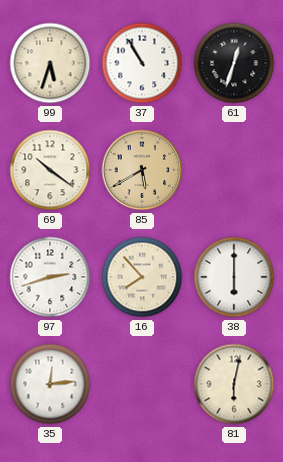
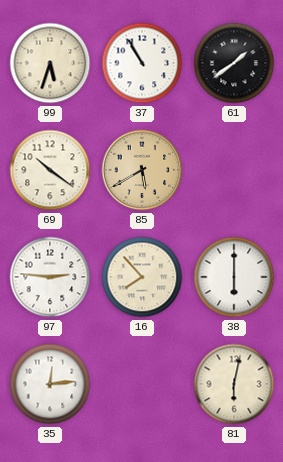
61: 12:33 -> 1:39 (234, 63)
97: 2:42 -> 2:46 (50, 277)
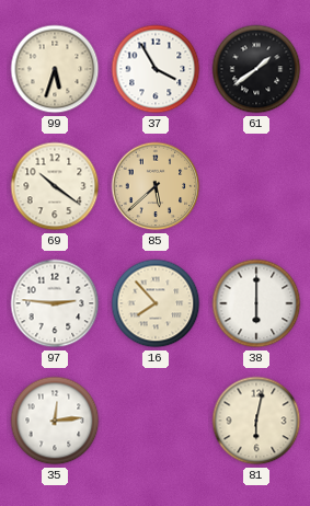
37: 10:55 -> 3:55 (156, 69)
85: 5:40 -> 5:38 (156, 186)
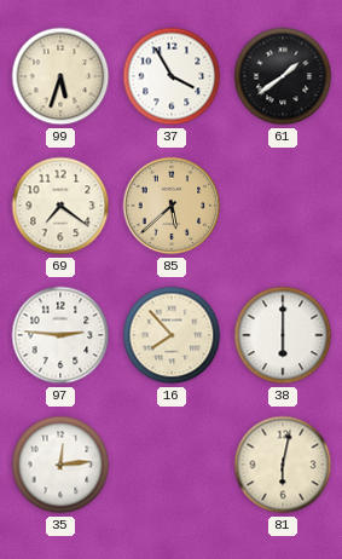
69: 10:21 -> 7:21 (60, 206)
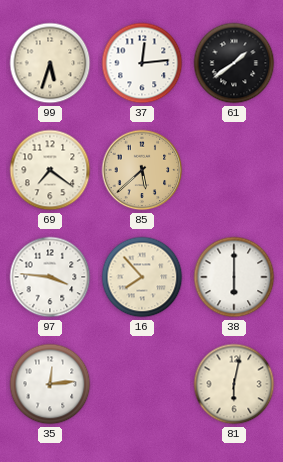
37: 3:55 -> 12:14 (142, 63)
97: 2:46 -> 3:46 (50, 277)
